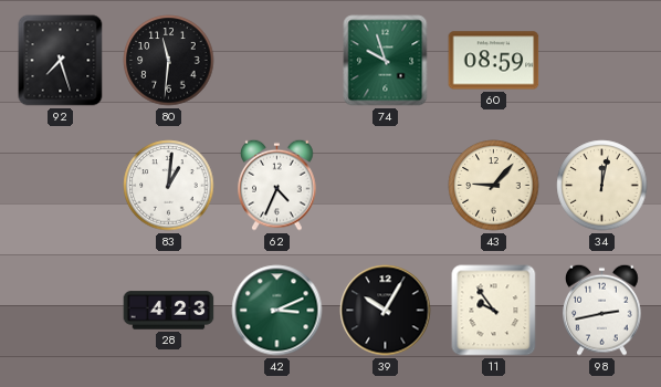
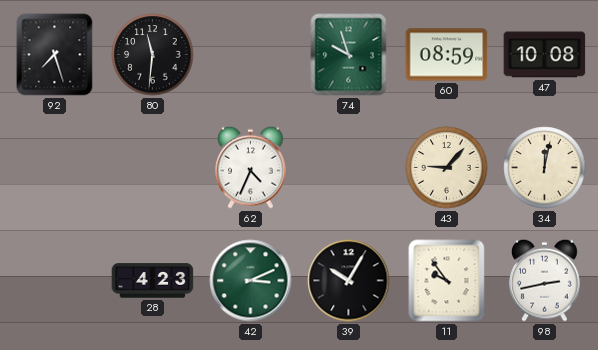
47: none -> 10:08 (545, 55)
83: 1:01 -> none (169, 186)
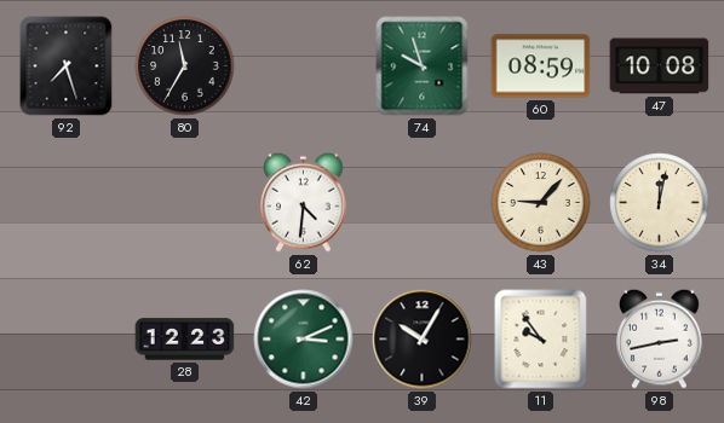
80: 11:31 -> 11:35 (185, 66)
62: 4:34 -> 4:31 (304, 202)
28: 4:23 -> 12:23 (185, 340)
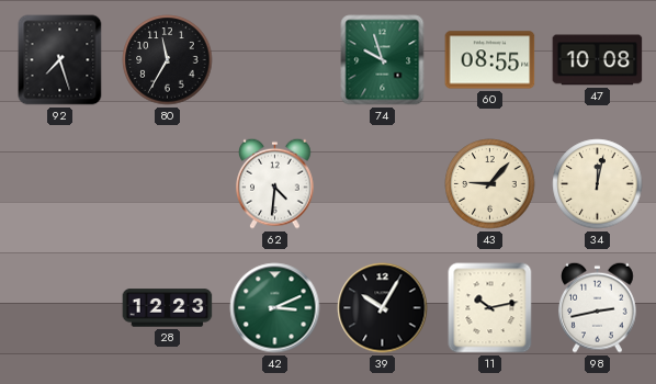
60: 08:59 -> 08:55 (490, 60)
11: 9:54 -> 10:13 (490, 308)
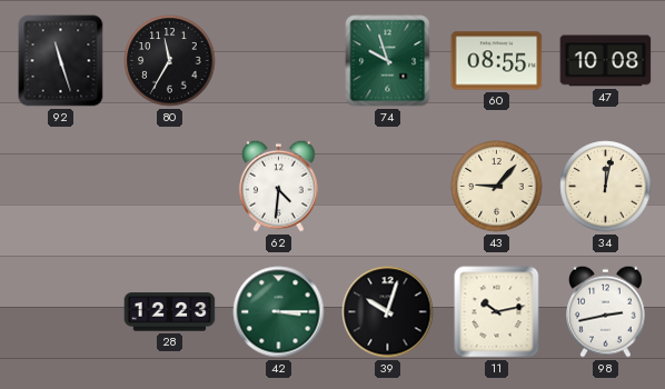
92: 7:27 -> 11:27 (61, 61)
42: 3:11 -> 3:15 (279, 312)
39: 10:05 -> 10:03 (388, 312)
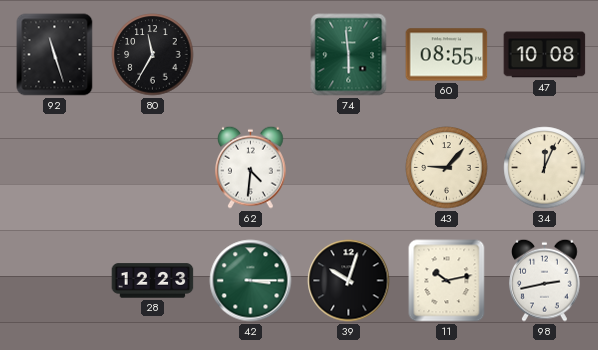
74: 9:57 -> 5:59 (349, 55)
34: 12:02 -> 12:04 (545, 168)
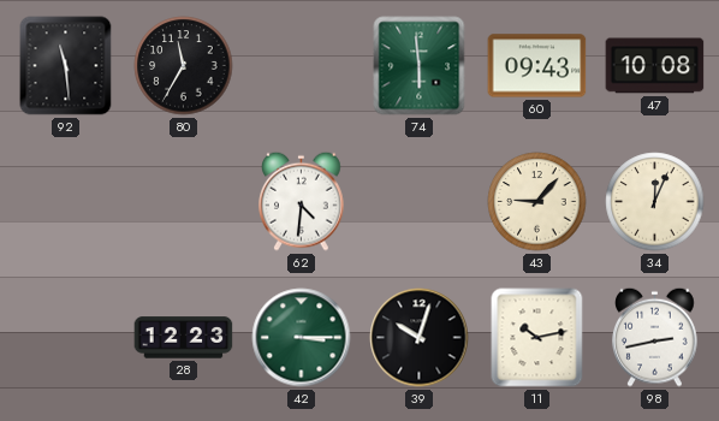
92: 11:27 -> 11:29 (66, 66)
60: 08:55 -> 09:43 (537, 66)
